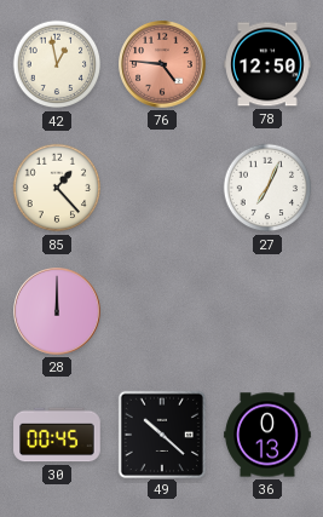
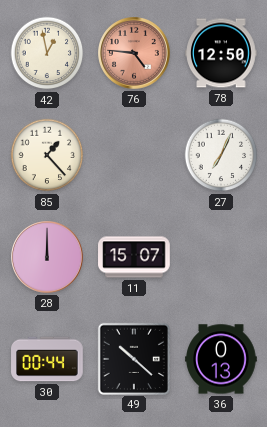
11: none -> 15:07 (134, 257)
30: 00:45 -> 00:44 (47, 359)
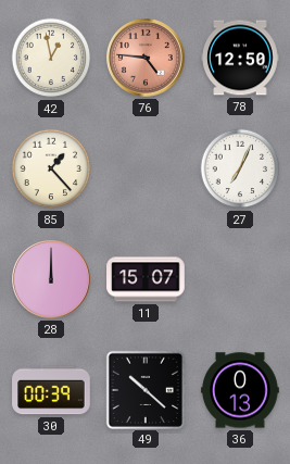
30: 00:44 -> 00:39 (51, 390)
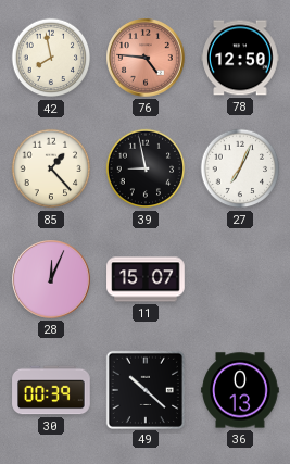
42: 12:58 -> 7:58 (51, 58)
39: none -> 8:58 (146, 168)
28: 12:00 -> 12:04 (52, 280)
